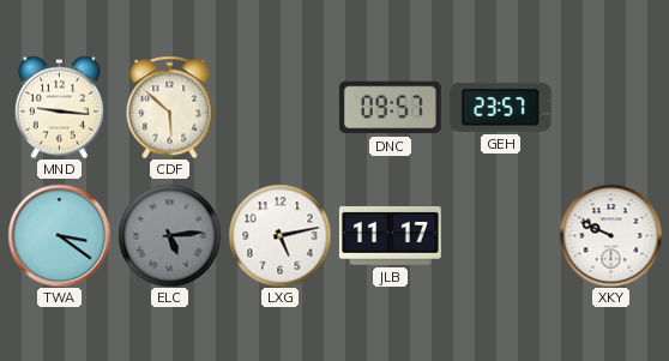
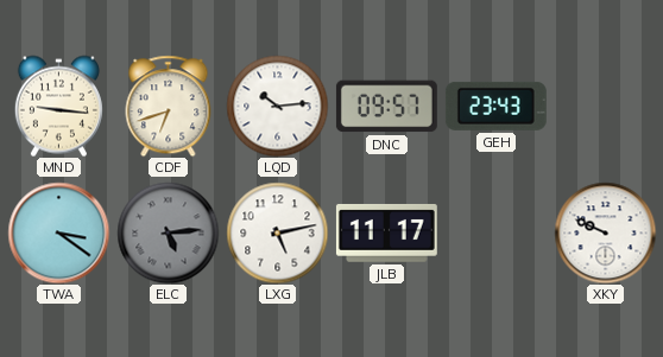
CDF: 5:52 -> 6:42 (169, 106)
LQD: none -> 10:14 (277, 106)
GEH: 23:57 -> 23:43 (495, 106)
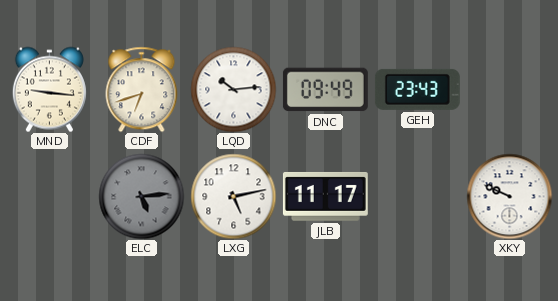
DNC: 09:57 -> 09:49 (325, 90)
TWA: 3:21 -> none (58, 232)
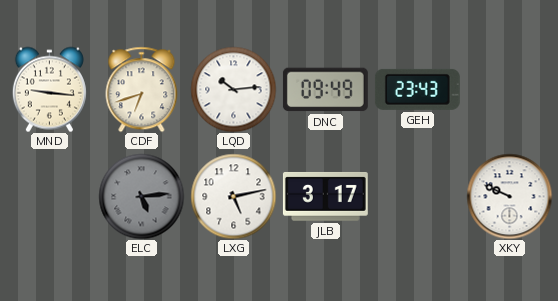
JLB: 11:17 -> 3:17 (325, 197)
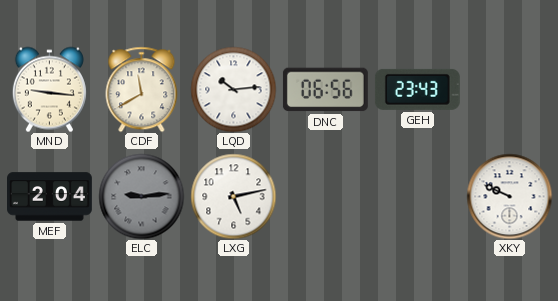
CDF: 6:42 -> 11:40 (142, 89)
DNC: 09:49 -> 06:56 (325, 90)
MEF: none -> 2:04 (50, 197)
ELC: 5:14 -> 9:14 (141, 196)
JLB: 3:17 -> none (325, 197)
